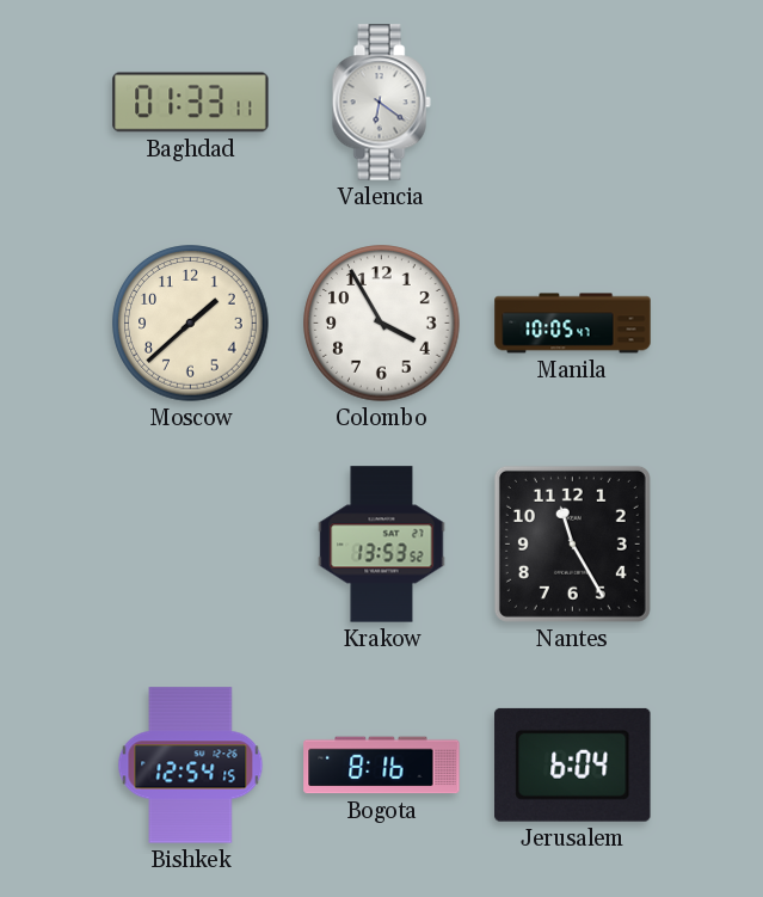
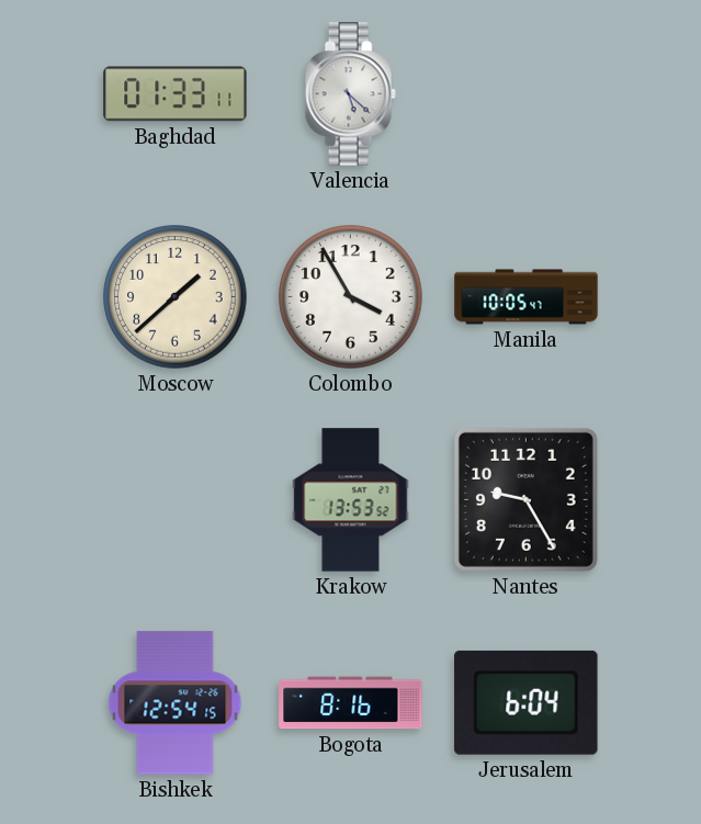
Valencia: 6:21 -> 5:22 (350, 94)
Nantes: 11:25 -> 9:25 (525, 499)
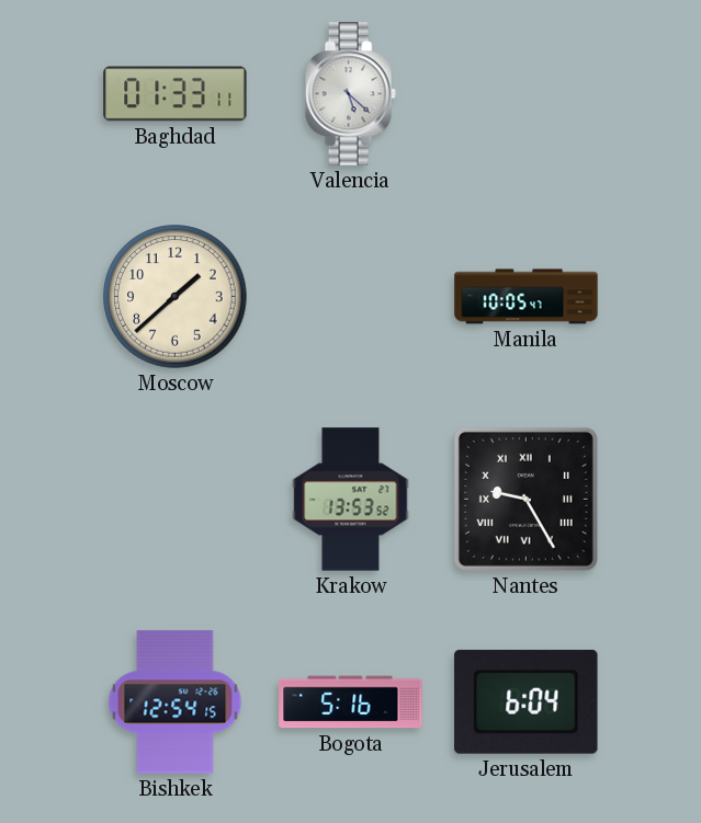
Colombo: 3:55 -> none (351, 297)
Nantes numerals: Arabic -> Roman (525, 499)
Bogota: 8:16 -> 5:16 (351, 702)
